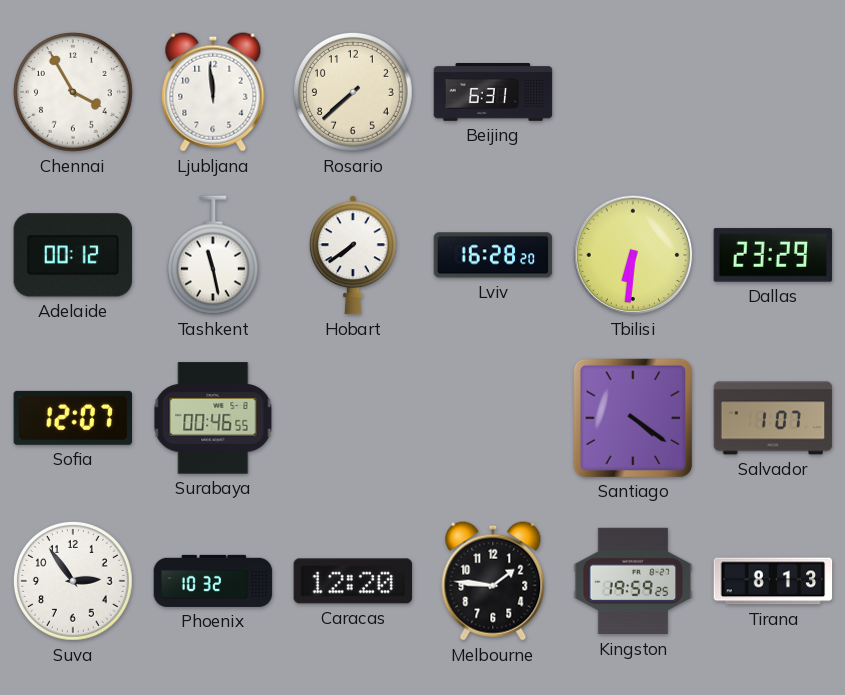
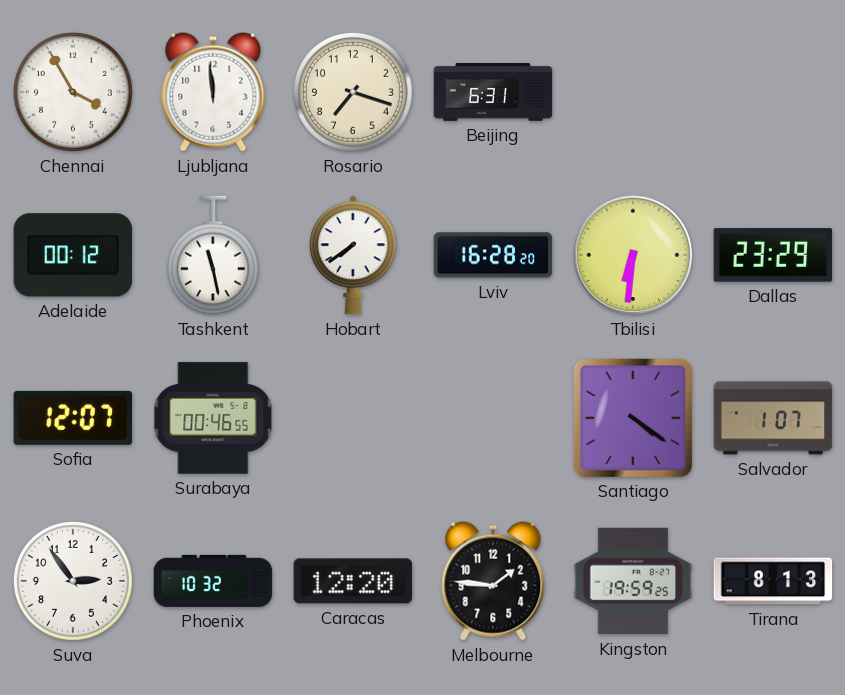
Rosario: 7:38 -> 7:18 (353, 92)
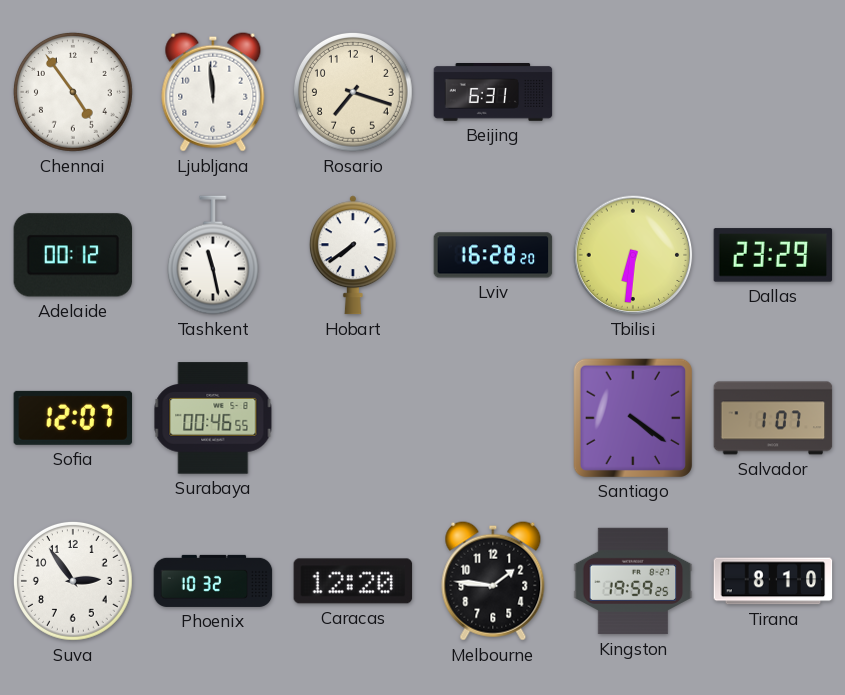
Chennai: 3:55 -> 4:54 (73, 92)
Tirana: 8:13 -> 8:10 (773, 581)
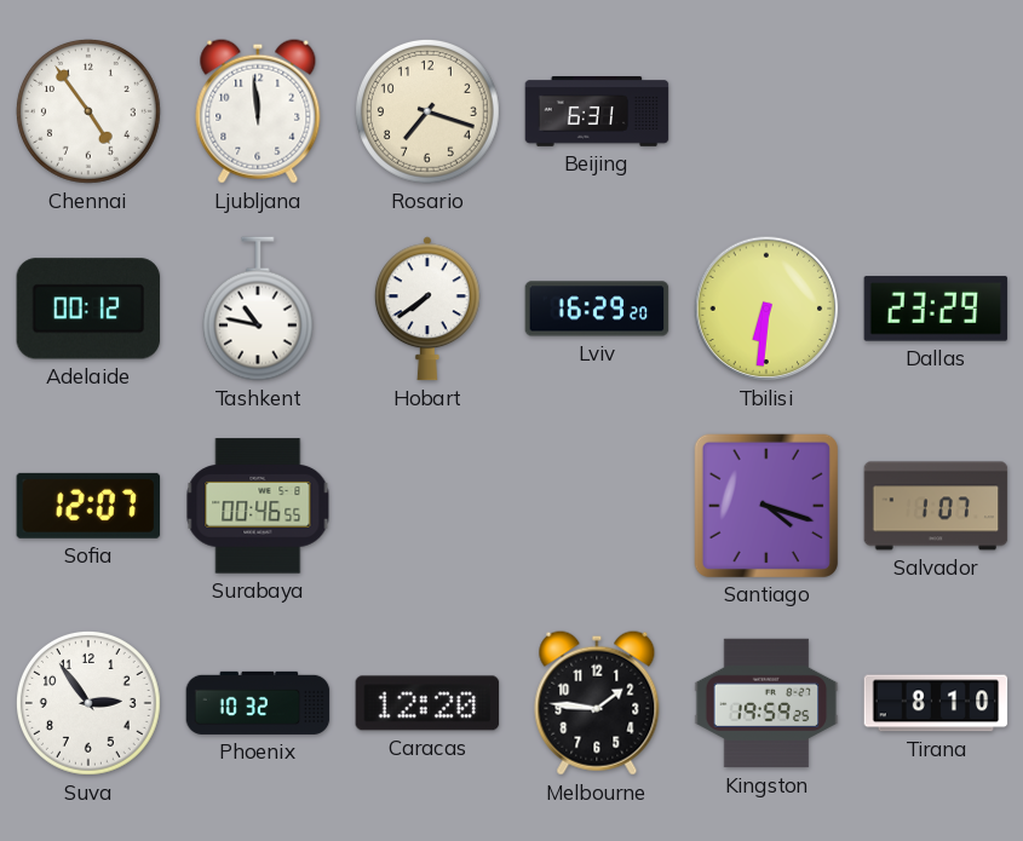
Tashkent: 11:28 -> 10:47 (258, 309)
Lviv: 16:28 -> 16:29 (597, 309)
Santiago: 4:21 -> 4:18 (765, 505)
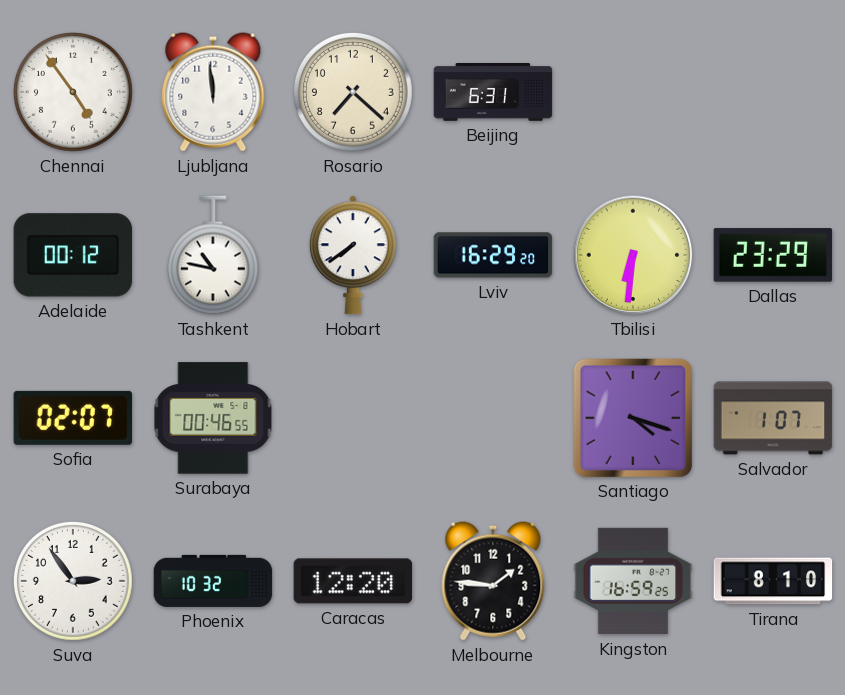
Rosario: 7:18 -> 7:22 (353, 92)
Sofia: 12:07 -> 02:07 (73, 418)
Kingston: 19:59 -> 16:59 (633, 581)
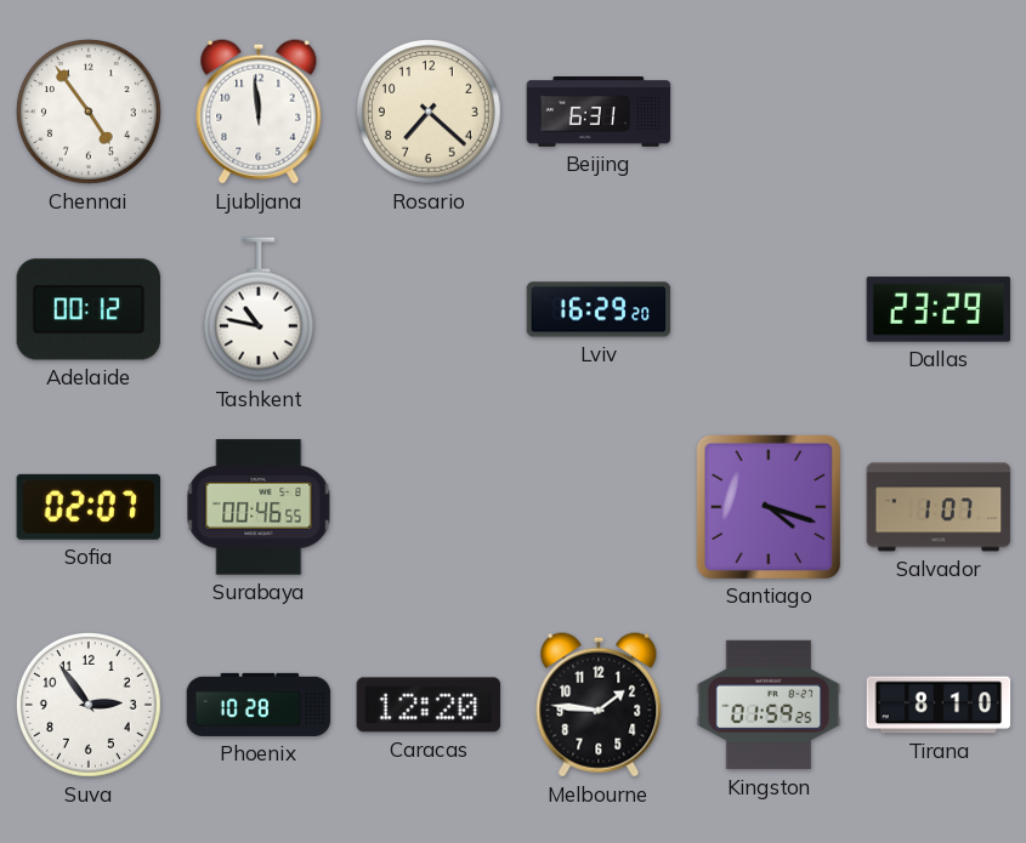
Hobart: 7:39 -> none (353, 255)
Tbilisi: 6:31 -> none (633, 255)
Phoenix: 10:32 -> 10:28 (259, 705)
Kingston: 16:59 -> 01:59 (769, 705)
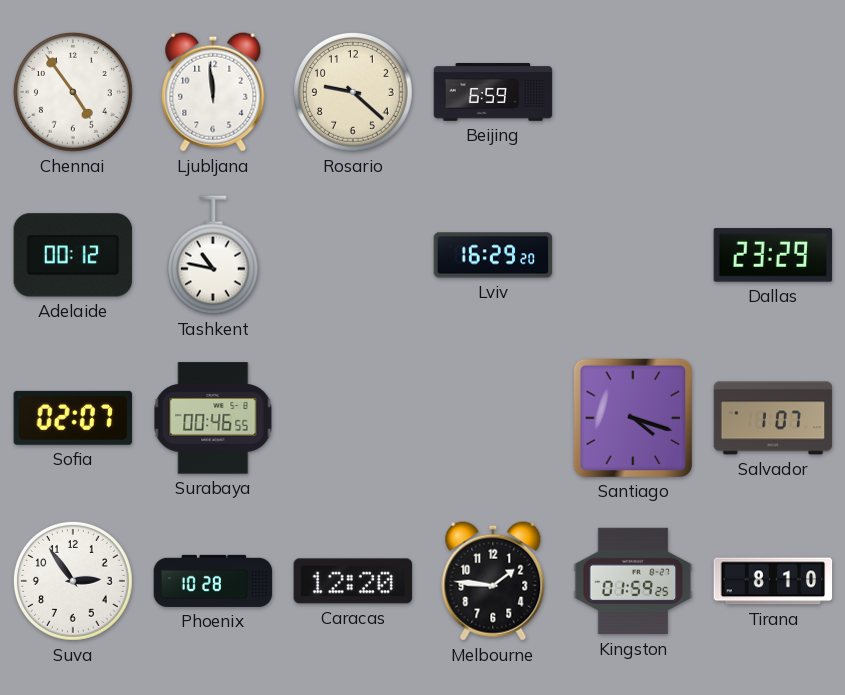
Rosario: 7:22 -> 9:22 (353, 92)
Beijing: 6:31 -> 6:59 (493, 93)
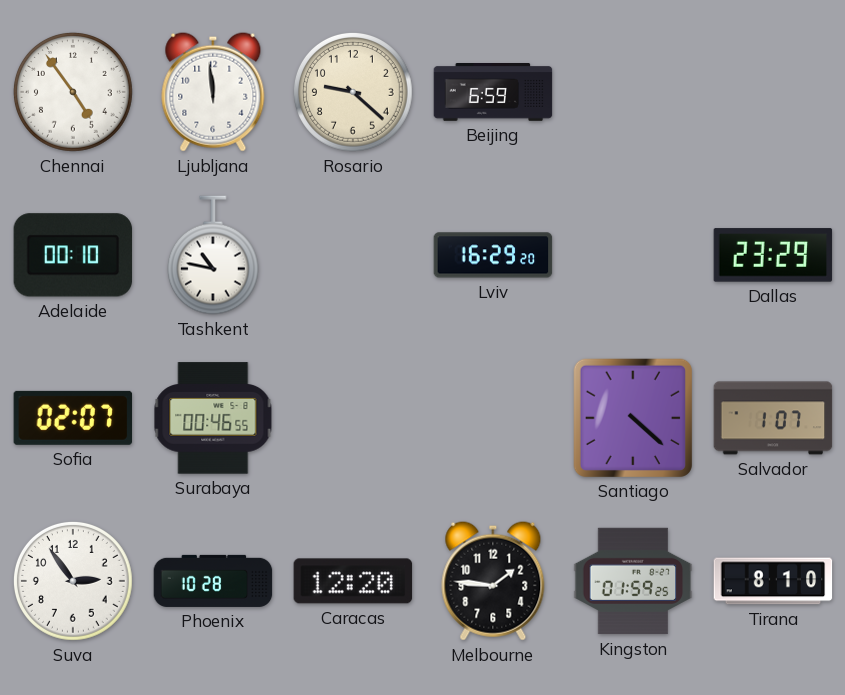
Adelaide: 00:12 -> 00:10 (73, 255)
Santiago: 4:18 -> 4:22 (632, 417)
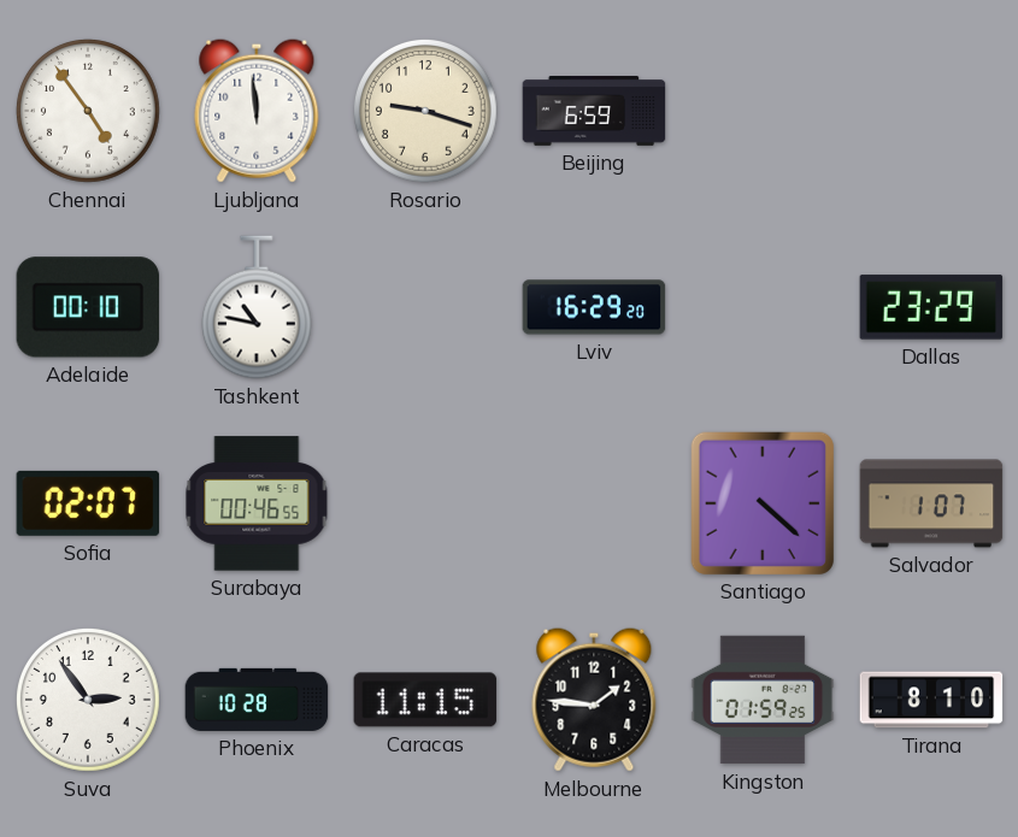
Rosario: 9:22 -> 9:18 (425, 111)
Caracas: 12:20 -> 11:15 (425, 700)
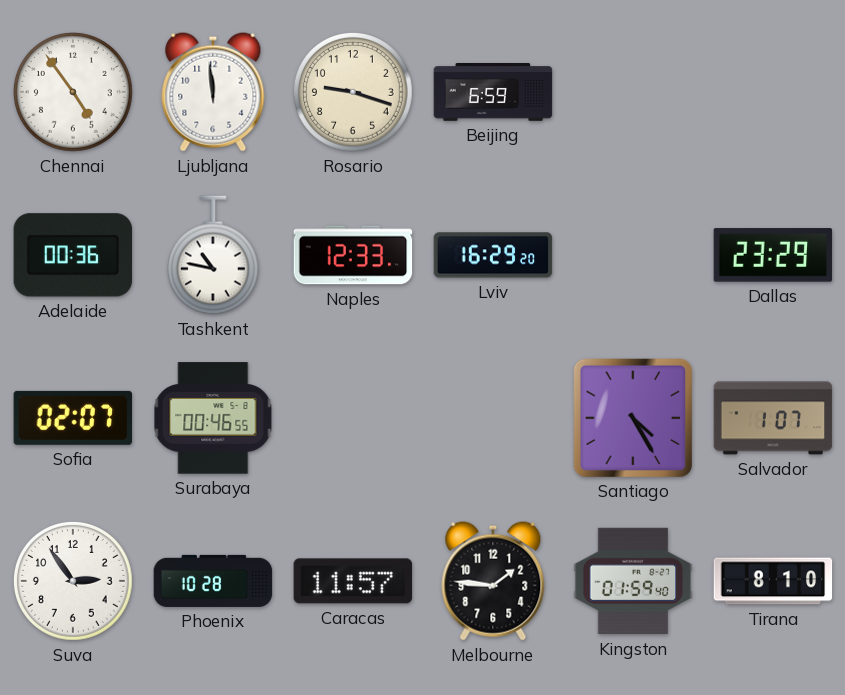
Adelaide: 00:10 -> 00:36 (73, 255)
Naples: none -> 12:33 (353, 255)
Santiago: 4:22 -> 4:25 (632, 417)
Caracas: 11:15 -> 11:57 (353, 581)
Kingston: 01:59:25 -> 01:59:40 (633, 581)
